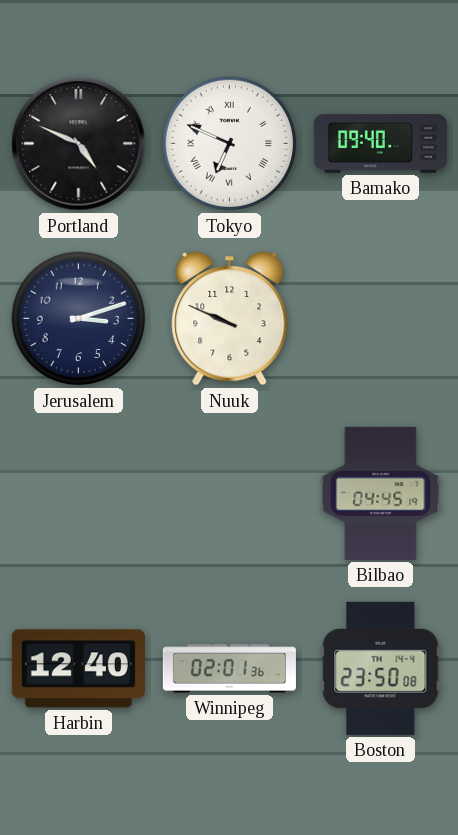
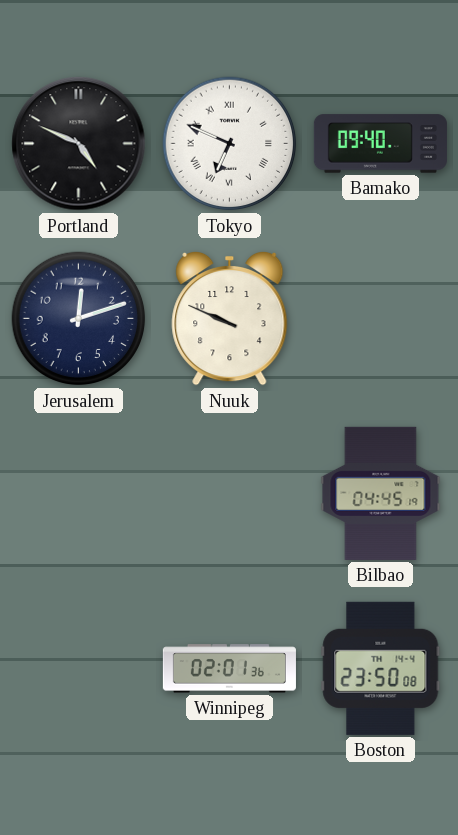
Jerusalem: 3:12 -> 12:12 (79, 319)
Harbin: 12:40 -> none (78, 669)
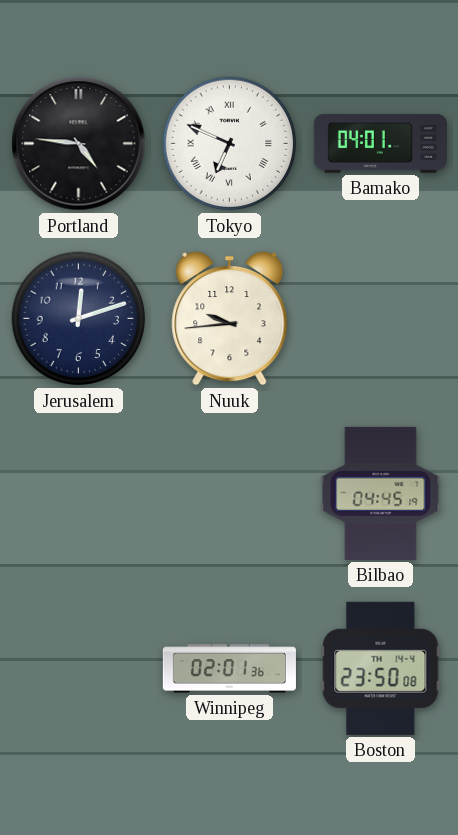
Portland: 4:49 -> 4:46 (79, 144)
Bamako: 09:40 -> 04:01 (380, 144)
Nuuk: 9:49 -> 9:44 (230, 318)
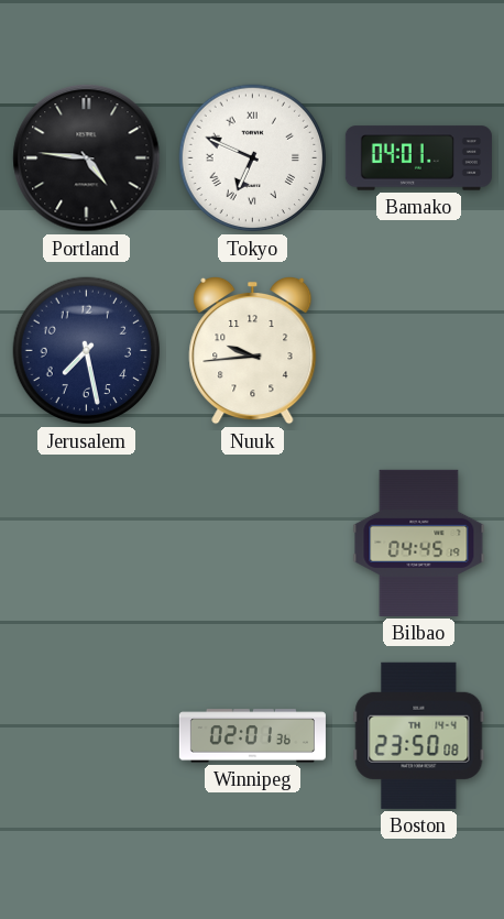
Jerusalem: 12:12 -> 7:28 (87, 351)
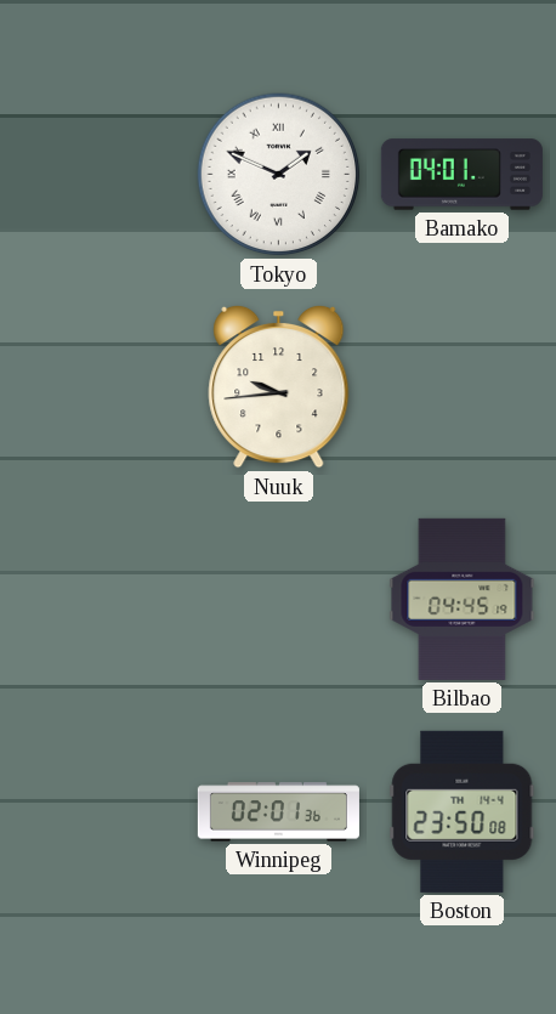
Portland: 4:46 -> none (87, 158)
Tokyo: 6:49 -> 1:49 (279, 175)
Jerusalem: 7:28 -> none (87, 351)
